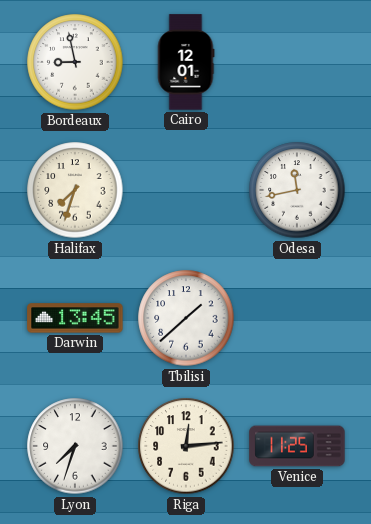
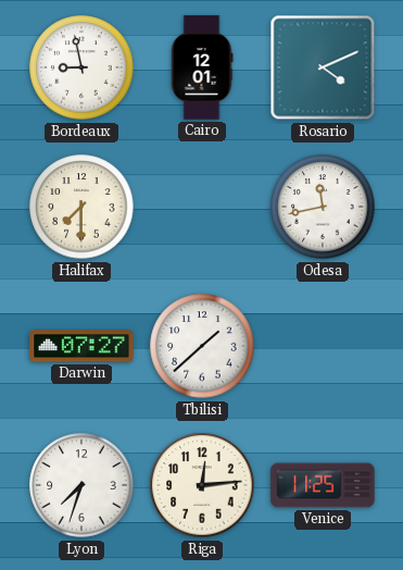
Rosario: none -> 4:11 (323, 67)
Halifax: 7:33 -> 7:30 (81, 207)
Darwin: 13:45 -> 07:27 (81, 346)
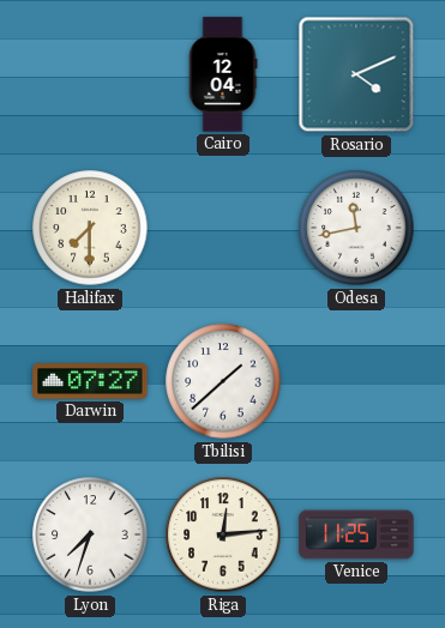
Bordeaux: 8:58 -> none (81, 67)
Cairo: 12:01 -> 12:04 (223, 74)
